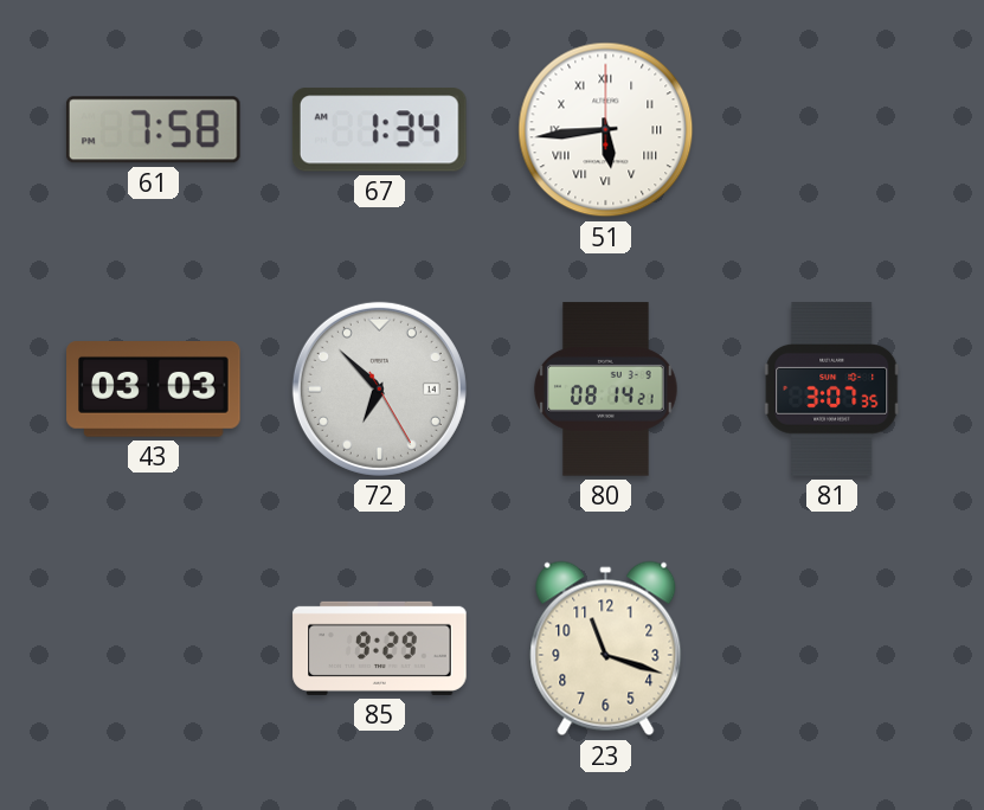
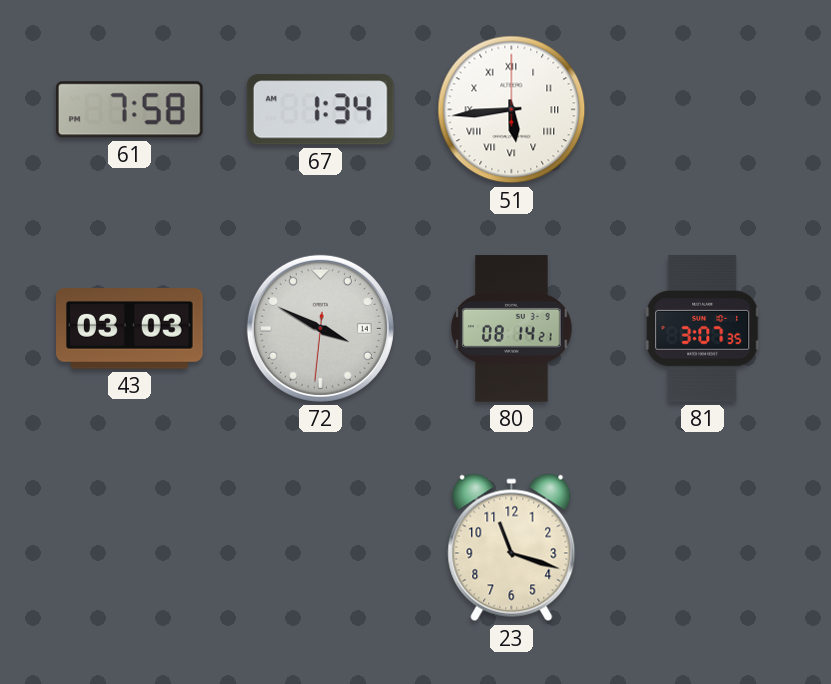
72: 6:52 -> 3:49 (320, 328)
85: 9:29 -> none (380, 648)
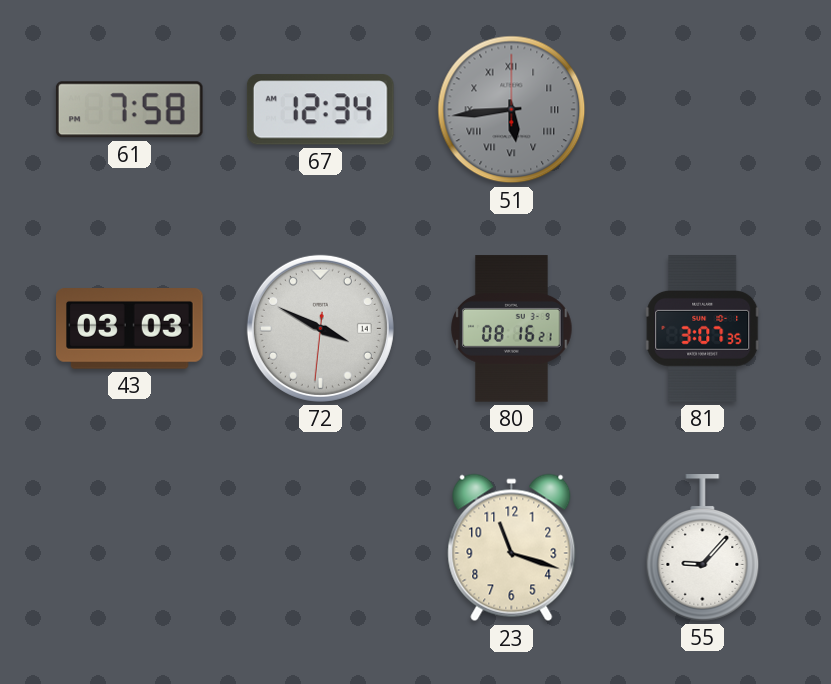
67: 1:34 -> 12:34 (320, 110)
51 dial: white -> grey (512, 110)
80: 08:14 -> 08:16 (512, 329)
55: none -> 9:07 (703, 548)
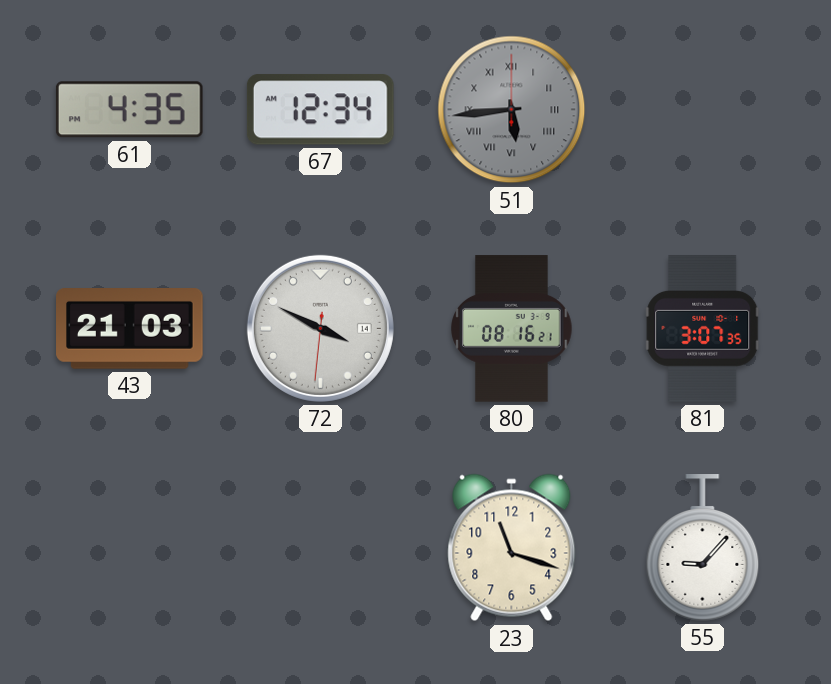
61: 7:58 -> 4:35 (129, 110)
43: 03:03 -> 21:03 (130, 329)
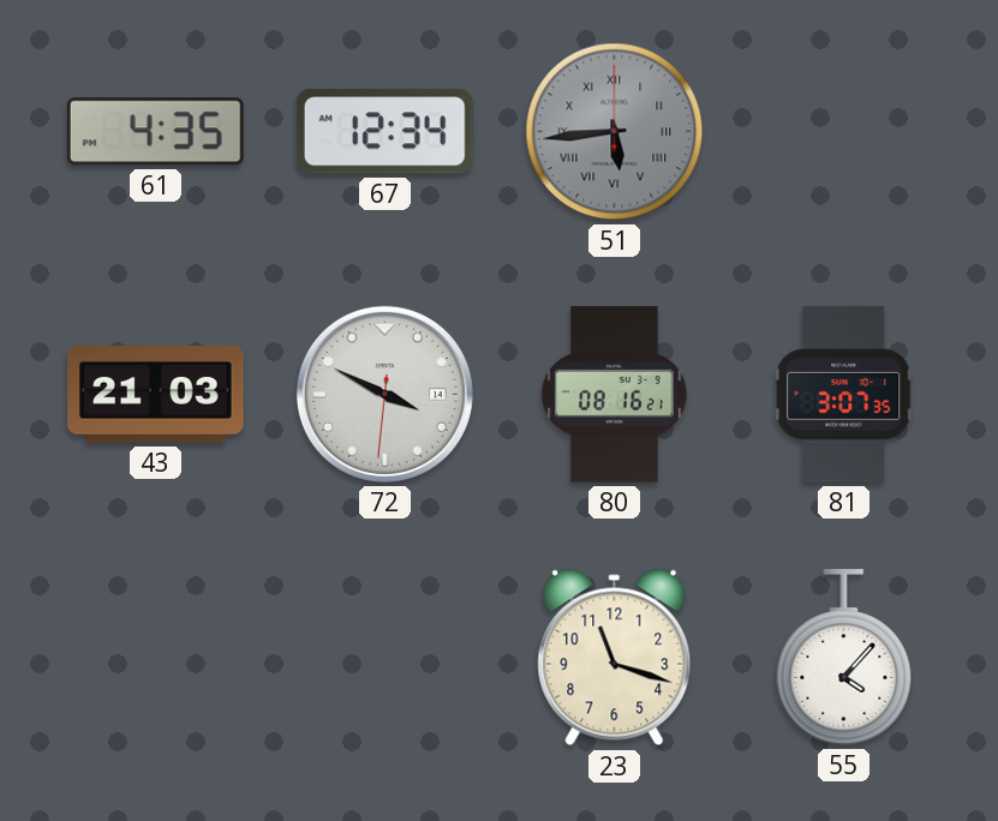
55: 9:07 -> 4:07 (844, 658)
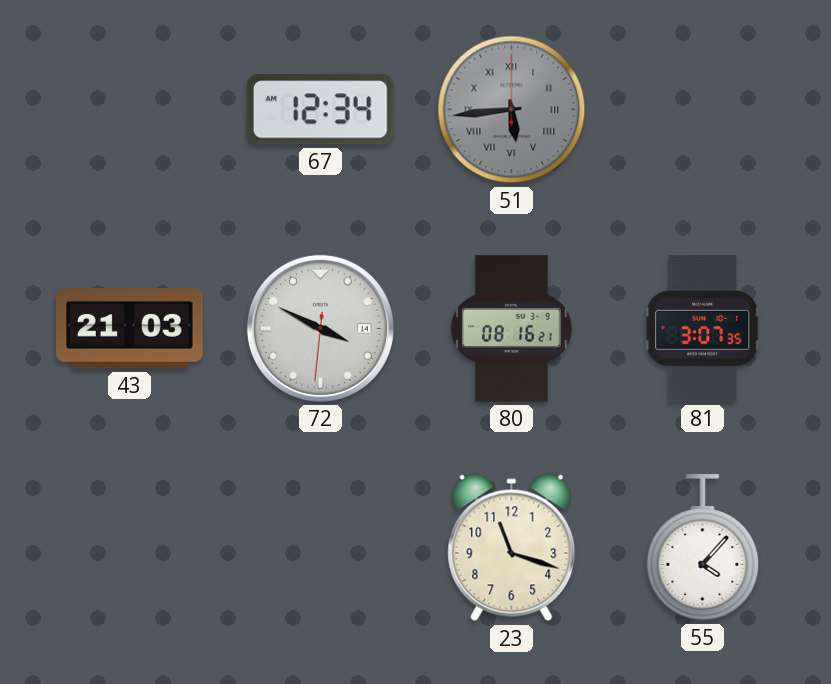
61: 4:35 -> none (155, 132)
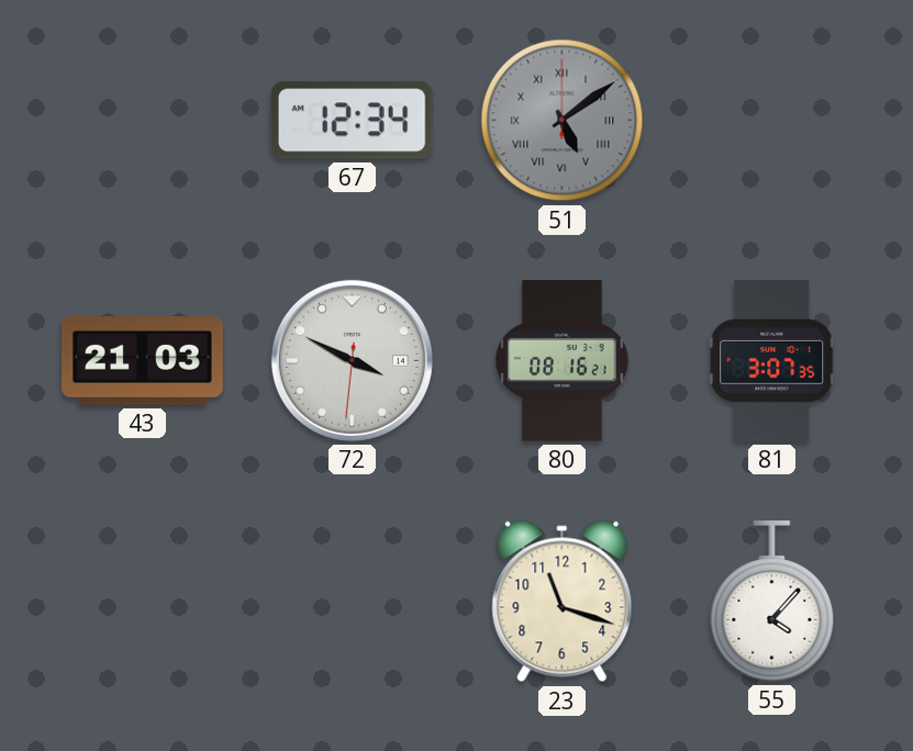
51: 5:44 -> 5:09 (563, 121)
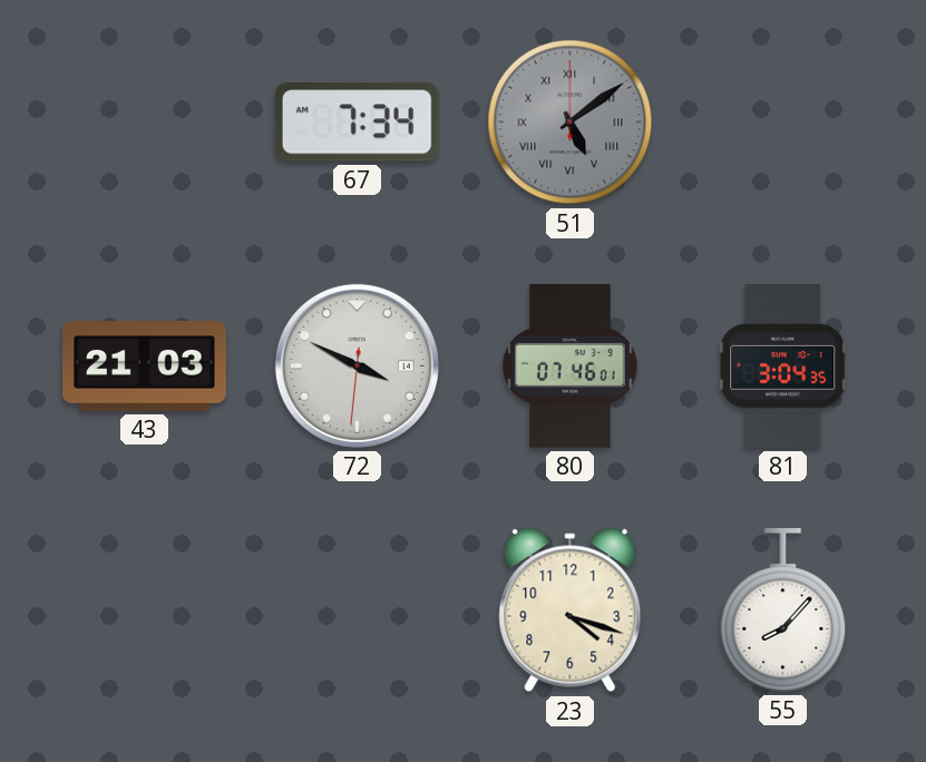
67: 12:34 -> 7:34 (357, 123)
80: 08:16 -> 07:46 (571, 367)
81: 3:07 -> 3:04 (783, 367)
23: 11:18 -> 4:18 (571, 610)
55: 4:07 -> 8:07 (783, 610)
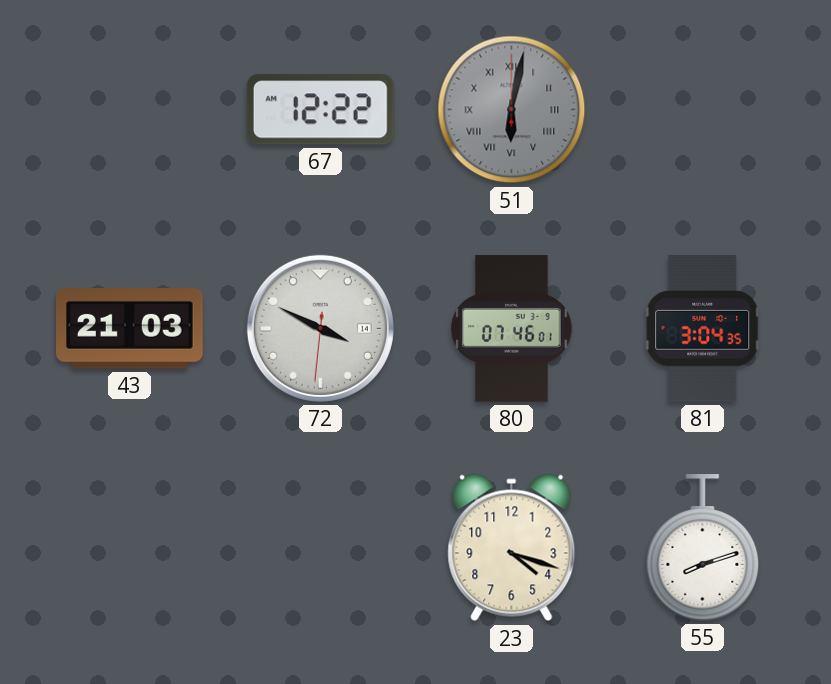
67: 7:34 -> 12:22 (320, 110)
51: 5:09 -> 6:02 (512, 110)
55: 8:07 -> 8:12 (703, 548)
